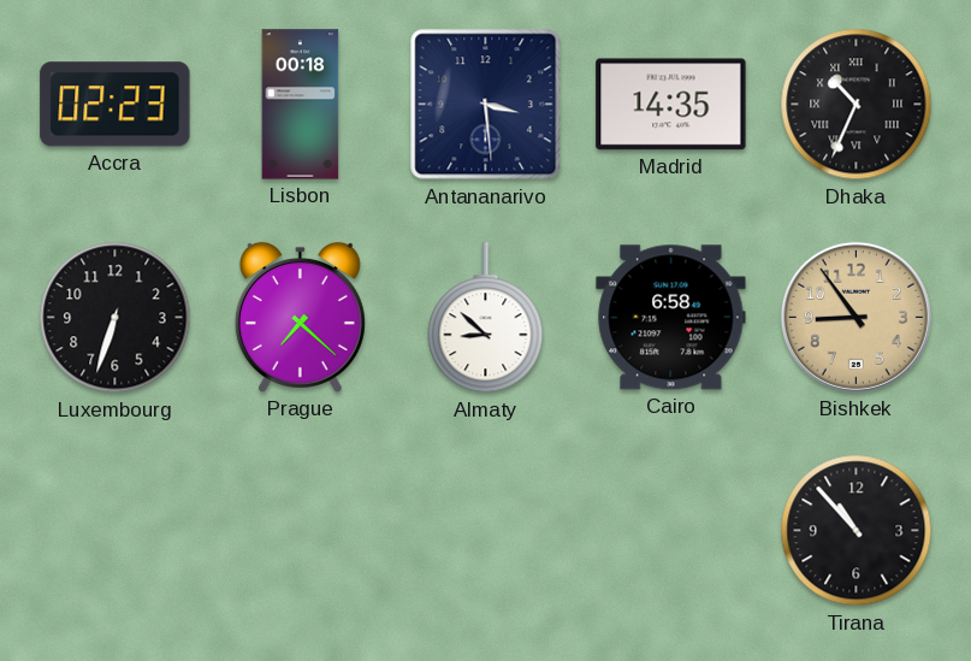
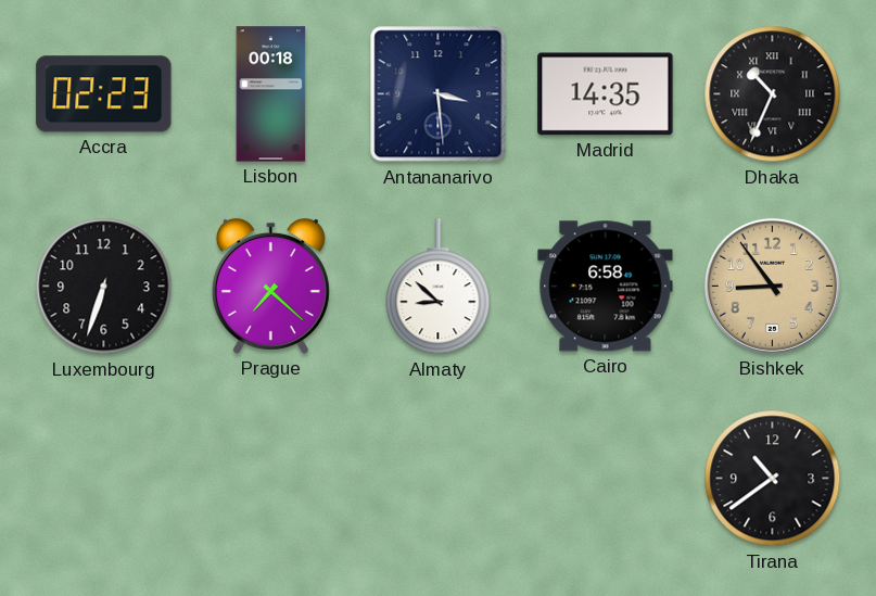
Tirana: 10:53 -> 10:39 (773, 479)
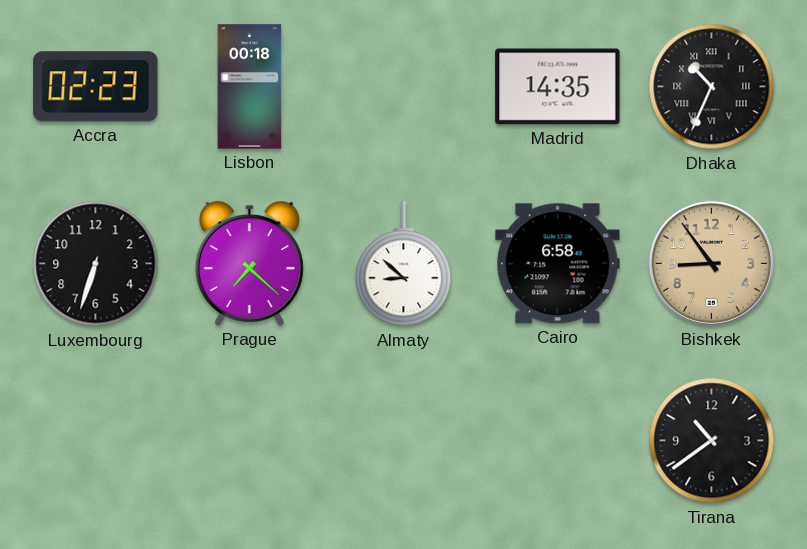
Antananarivo: 3:29 -> none (439, 94)
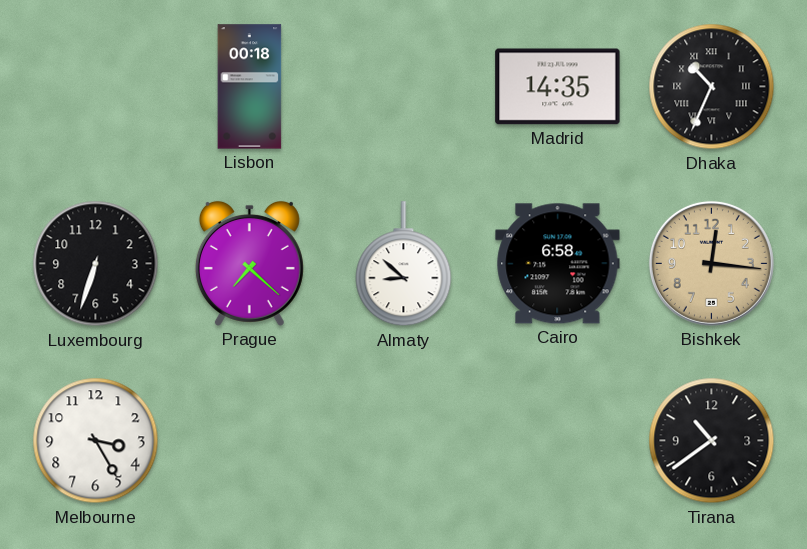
Accra: 02:23 -> none (96, 87)
Bishkek: 8:54 -> 12:16 (711, 263)
Melbourne: none -> 3:25 (96, 441)
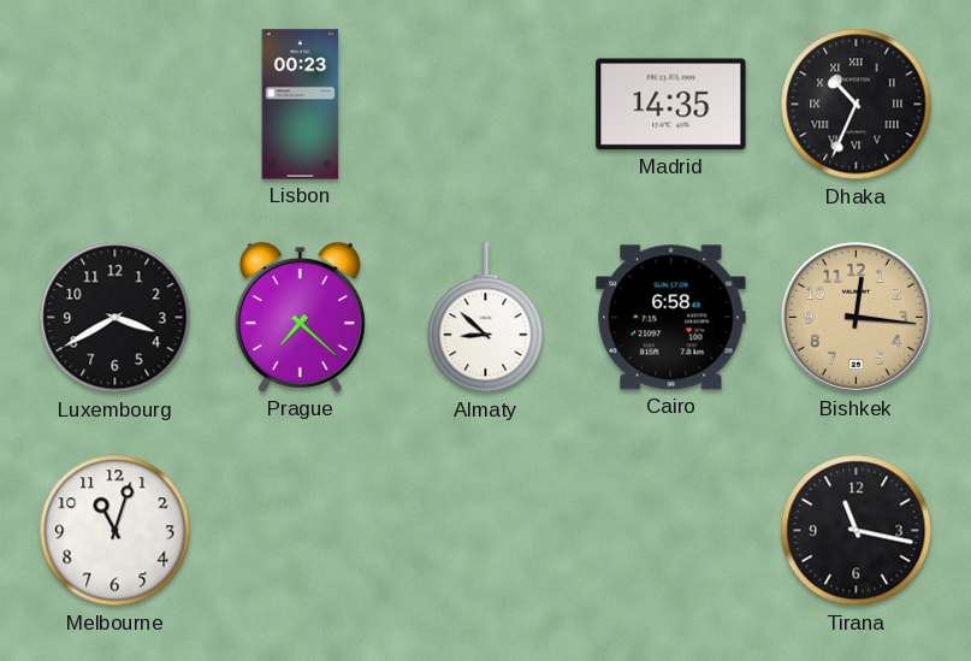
Lisbon: 00:18 -> 00:23 (301, 105)
Luxembourg: 6:33 -> 3:40 (116, 318)
Melbourne: 3:25 -> 11:03 (116, 531)
Tirana: 10:39 -> 11:17 (857, 531)
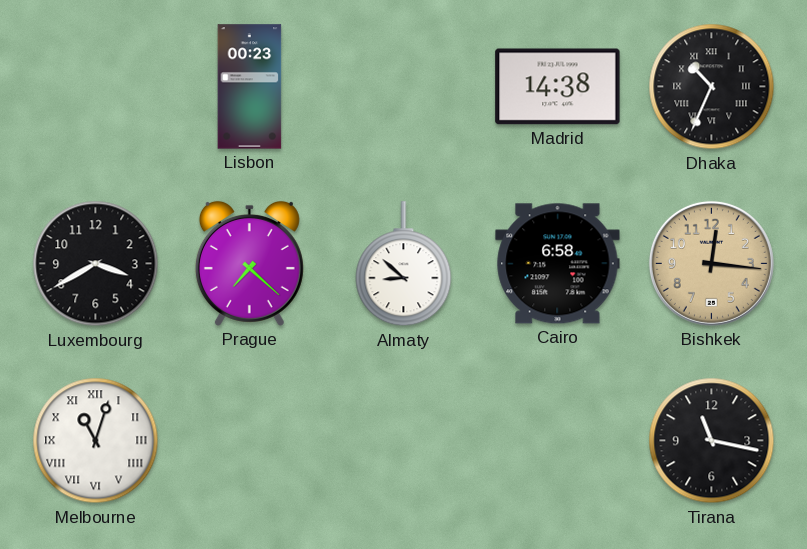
Madrid: 14:35 -> 14:38 (558, 87)
Melbourne numerals: Arabic -> Roman (96, 441)
